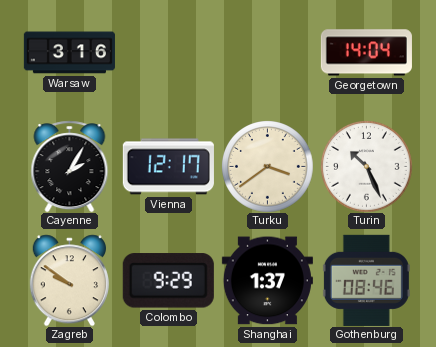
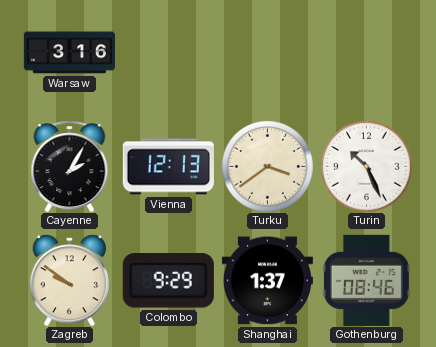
Georgetown: 14:04 -> none (366, 53)
Vienna: 12:17 -> 12:13 (168, 167)
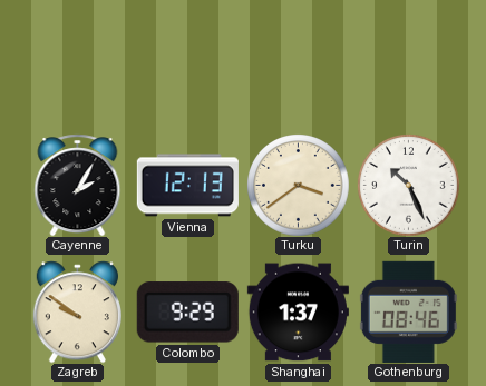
Warsaw: 3:16 -> none (69, 53)
